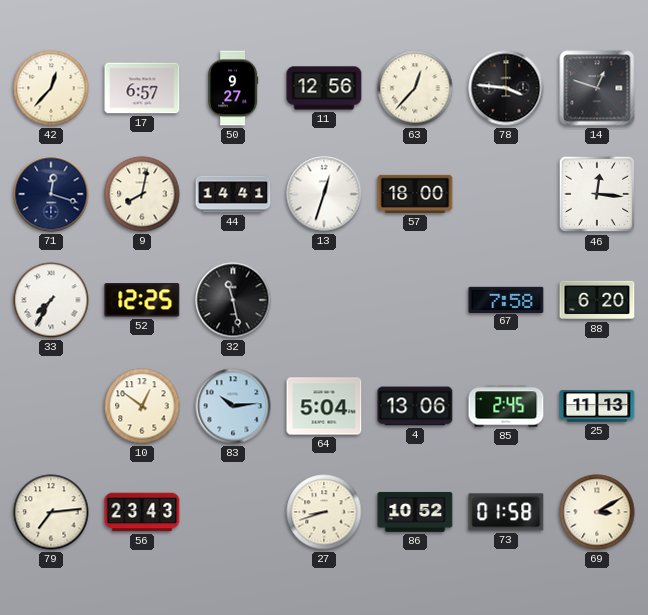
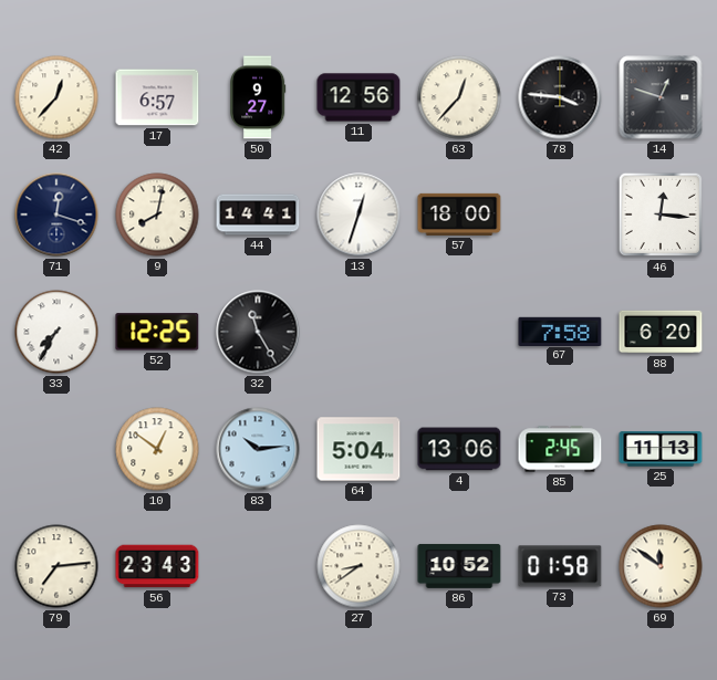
32: 11:28 -> 11:25 (258, 332)
27: 8:42 -> 8:39 (358, 566)
69: 3:10 -> 11:51 (661, 566)
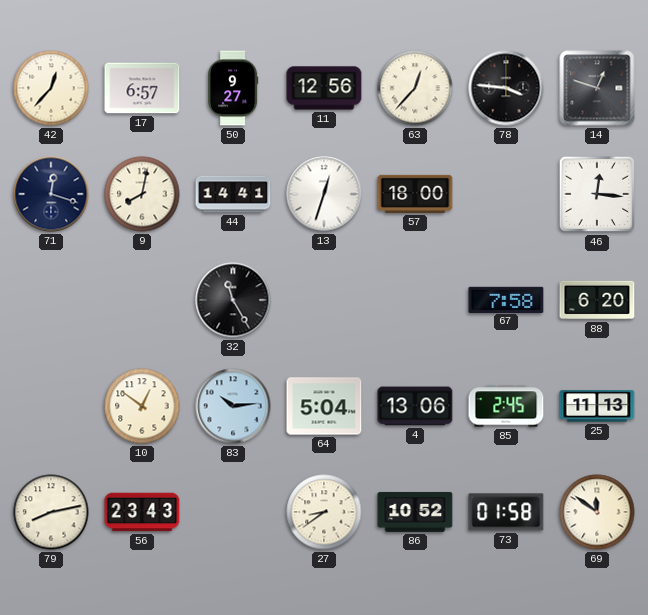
33: 7:35 -> none (56, 332)
52: 12:25 -> none (157, 332)
79: 7:14 -> 8:13 (51, 512)
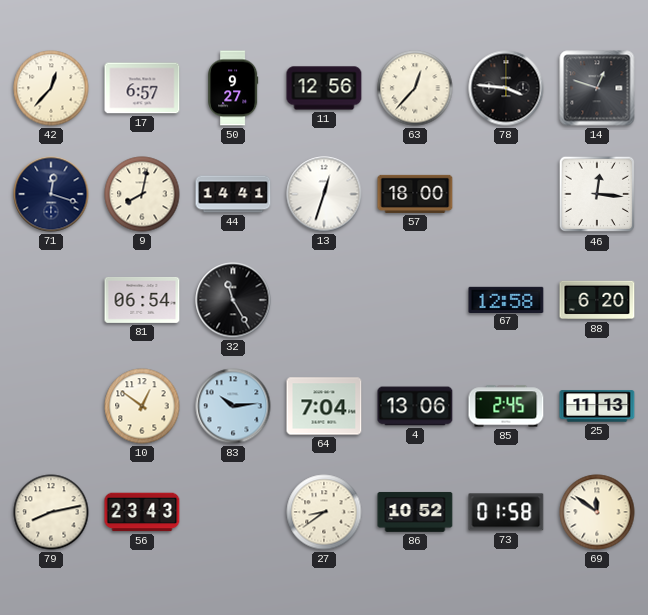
81: none -> 06:54 (142, 300)
67: 7:58 -> 12:58 (506, 299)
64: 5:04 -> 7:04 (324, 406)
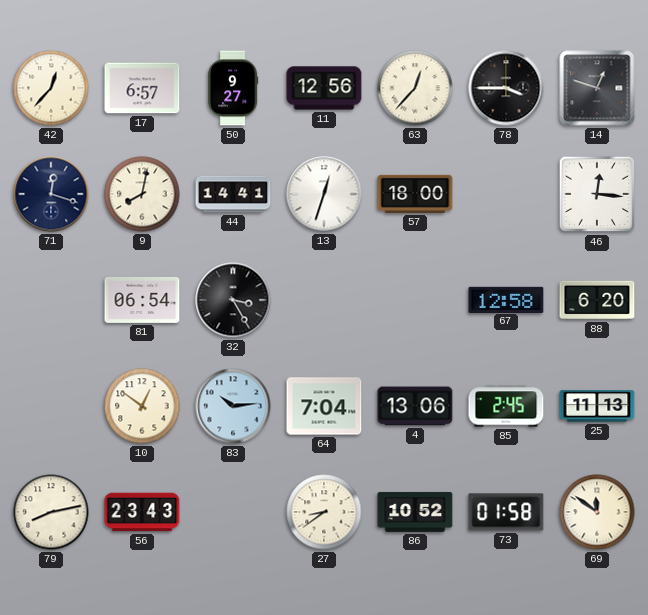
78: 3:46 -> 3:45 (506, 88)
32: 11:25 -> 3:25 (233, 300)
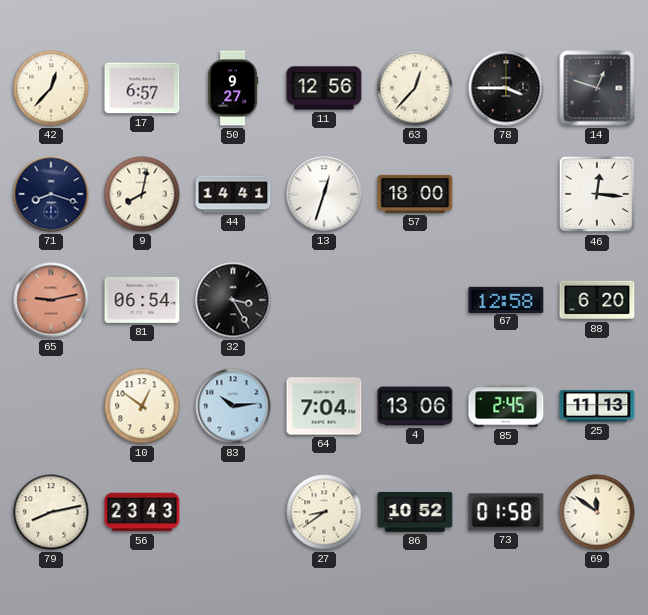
71: 12:18 -> 8:18 (51, 194)
65: none -> 9:13 (51, 300)
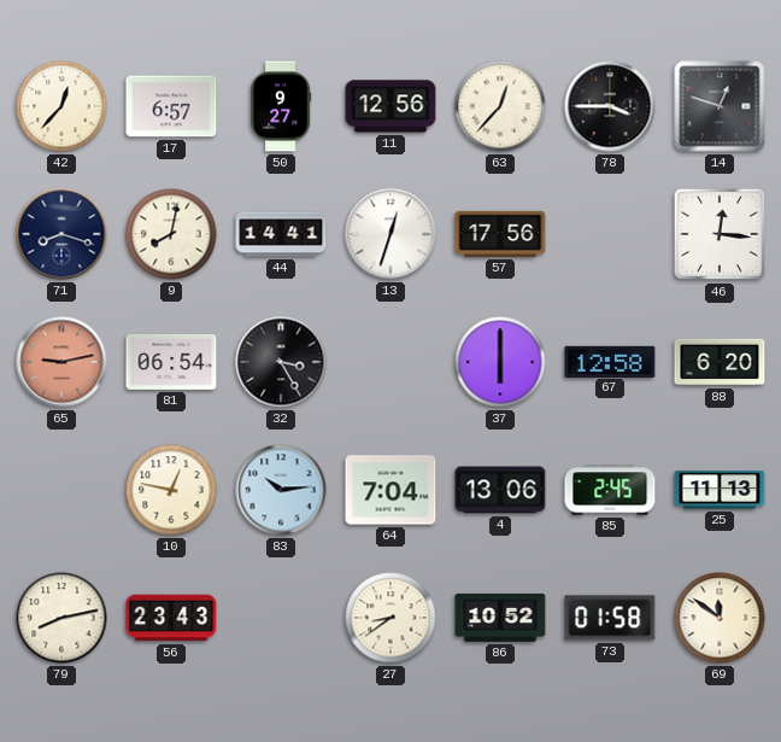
57: 18:00 -> 17:56 (500, 234)
37: none -> 6:00 (500, 362)
10: 12:51 -> 12:47 (171, 490)
